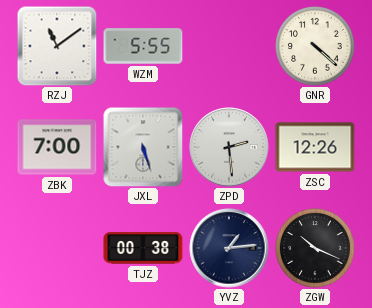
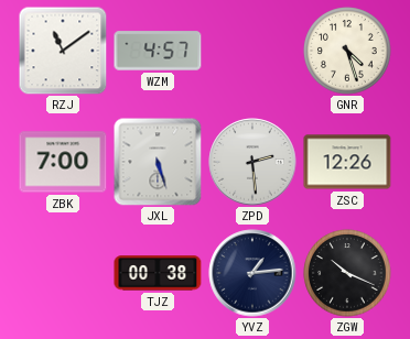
WZM: 5:55 -> 4:57 (158, 51)
GNR: 4:22 -> 4:27 (347, 51)
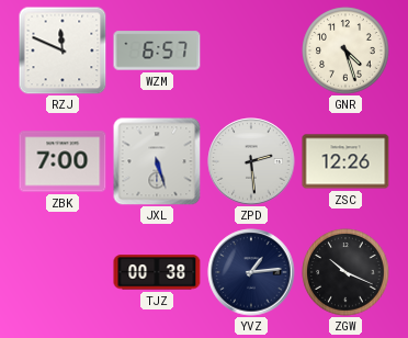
RZJ: 11:09 -> 11:49 (63, 50)
WZM: 4:57 -> 6:57 (157, 50)
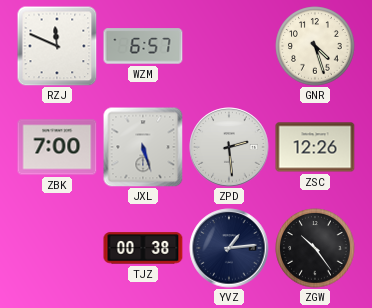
ZGW: 10:19 -> 10:24 (315, 248)
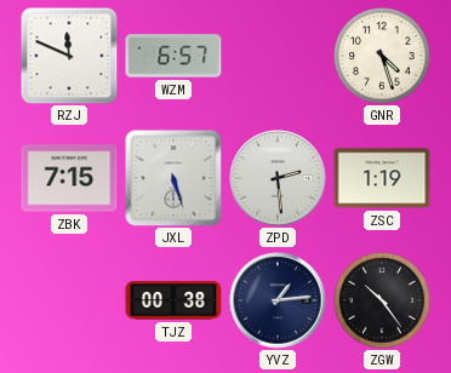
ZBK: 7:00 -> 7:15 (69, 178)
ZSC: 12:26 -> 1:19 (382, 178)
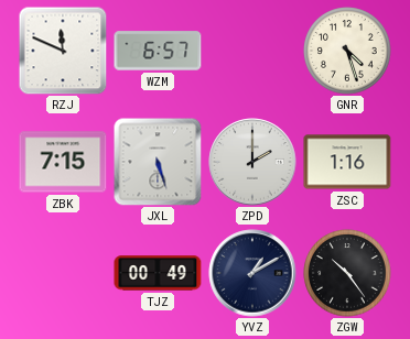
ZPD: 2:29 -> 2:00 (252, 162)
ZSC: 1:19 -> 1:16 (347, 162)
TJZ: 00:38 -> 00:49 (158, 273)
YVZ: 1:14 -> 1:10 (252, 273)
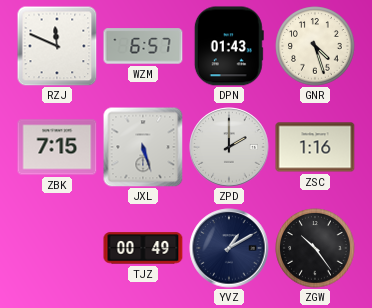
DPN: none -> 01:43 (229, 46)
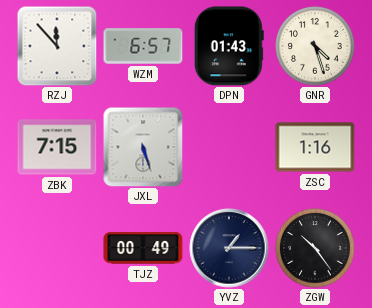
RZJ: 11:49 -> 11:53 (57, 46)
ZPD: 2:00 -> none (229, 147)
YVZ: 1:10 -> 1:15 (229, 248)
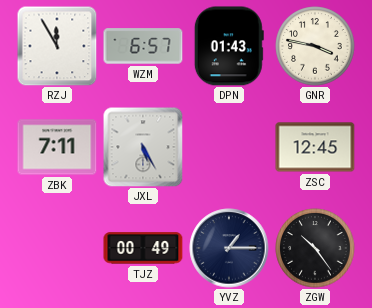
RZJ: 11:53 -> 11:55 (57, 46)
GNR: 4:27 -> 3:47 (315, 46)
ZBK: 7:15 -> 7:11 (57, 147)
JXL: 5:27 -> 5:25 (143, 147)
ZSC: 1:16 -> 12:45 (315, 147)
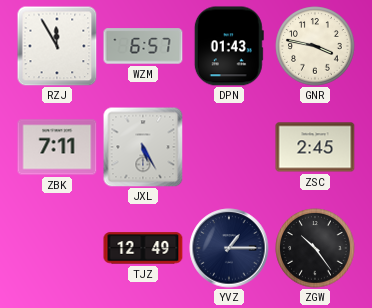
ZSC: 12:45 -> 2:45 (315, 147)
TJZ: 00:49 -> 12:49 (143, 248)
